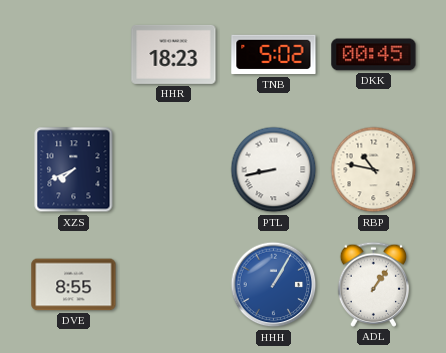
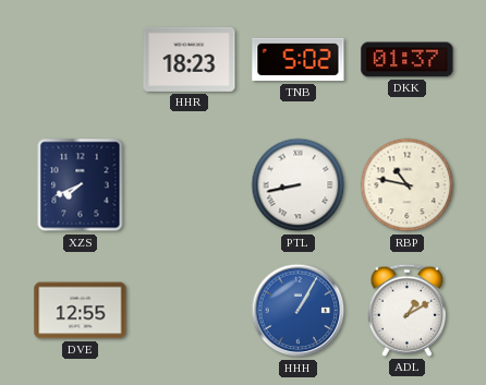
DKK: 00:45 -> 01:37 (408, 60)
DVE: 8:55 -> 12:55 (81, 311)
ADL: 1:06 -> 1:10 (408, 310)
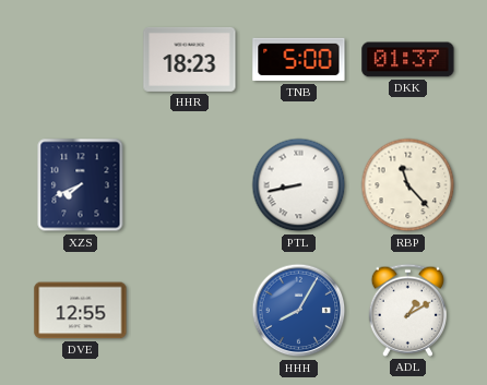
TNB: 5:02 -> 5:00 (299, 60)
RBP: 10:47 -> 11:23 (408, 185)
HHH: 1:05 -> 8:05 (299, 311)
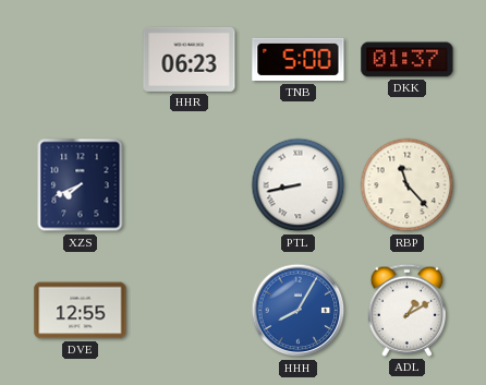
HHR: 18:23 -> 06:23 (190, 59)
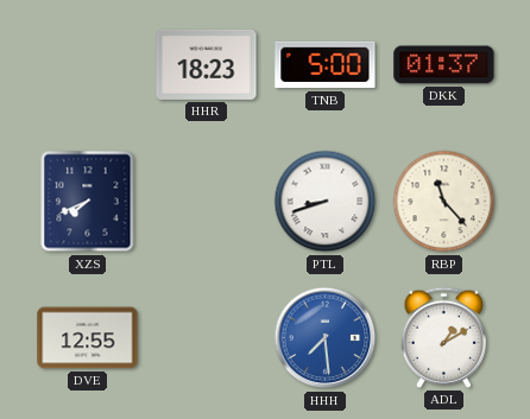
HHR: 06:23 -> 18:23 (207, 64)
PTL: 8:43 -> 8:42 (326, 202)
HHH: 8:05 -> 7:29 (326, 338)
